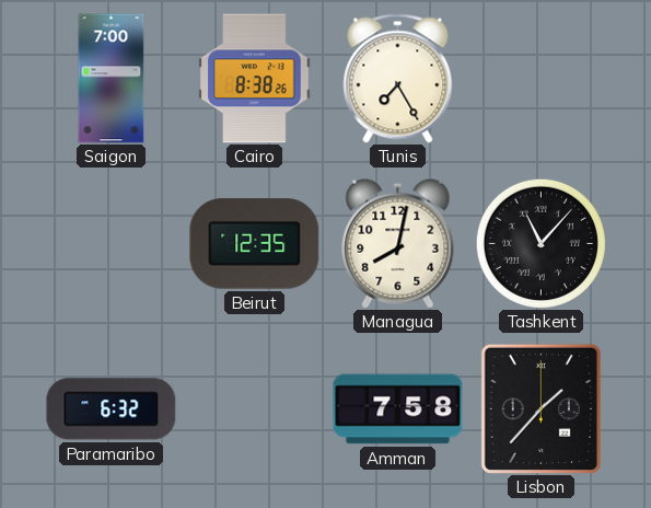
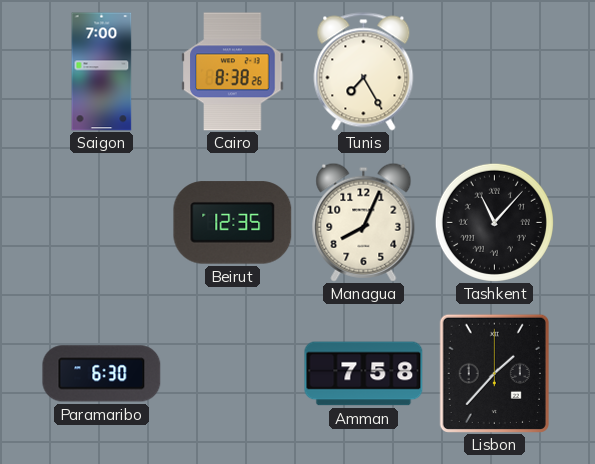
Managua: 8:02 -> 8:04 (364, 222)
Paramaribo: 6:32 -> 6:30 (102, 374)
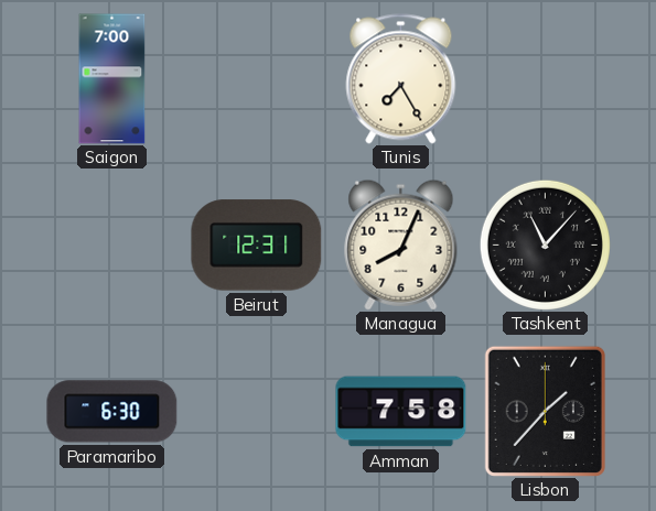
Cairo: 8:38 -> none (233, 72)
Beirut: 12:35 -> 12:31 (257, 246)
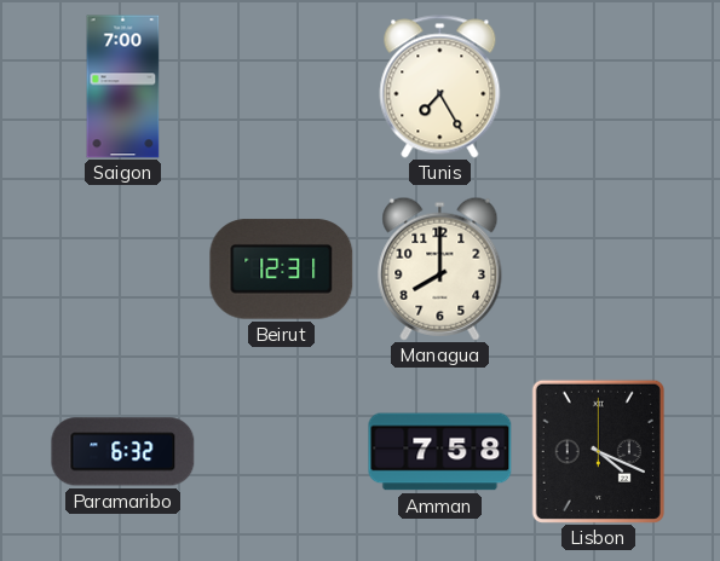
Managua: 8:04 -> 8:00 (440, 268)
Tashkent: 11:07 -> none (545, 244)
Paramaribo: 6:30 -> 6:32 (123, 452)
Lisbon: 1:37 -> 4:19 (598, 451)
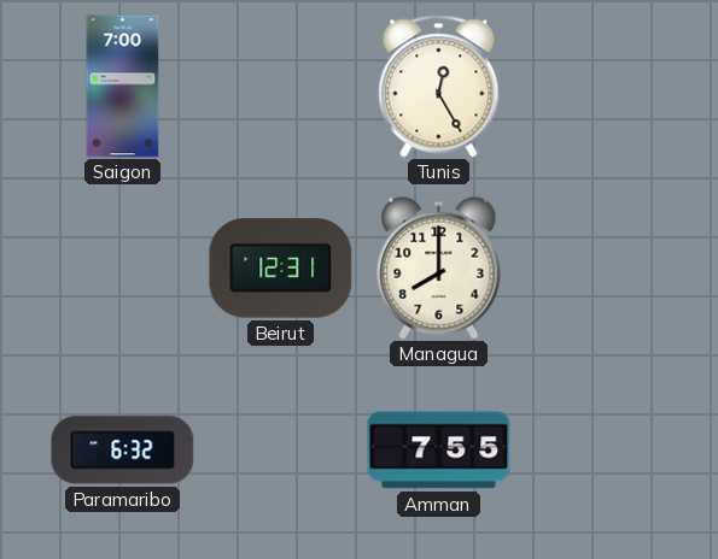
Tunis: 7:25 -> 12:25 (439, 87)
Amman: 7:58 -> 7:55 (439, 451)
Lisbon: 4:19 -> none (598, 451)
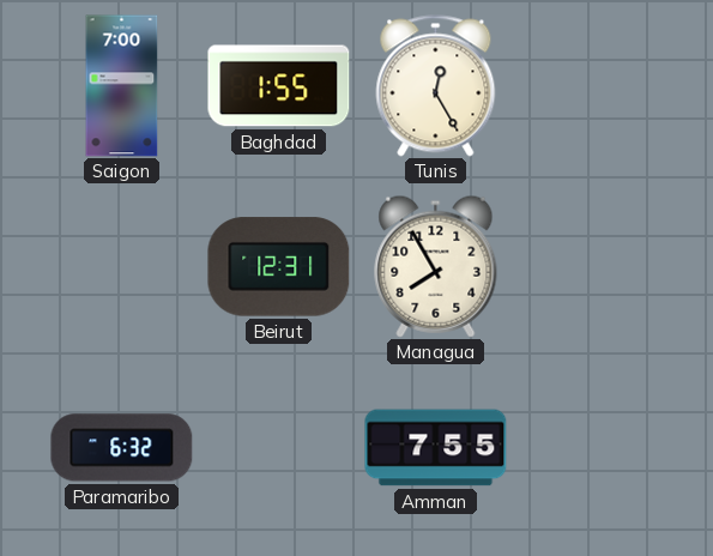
Baghdad: none -> 1:55 (279, 86)
Managua: 8:00 -> 7:55 (436, 266)
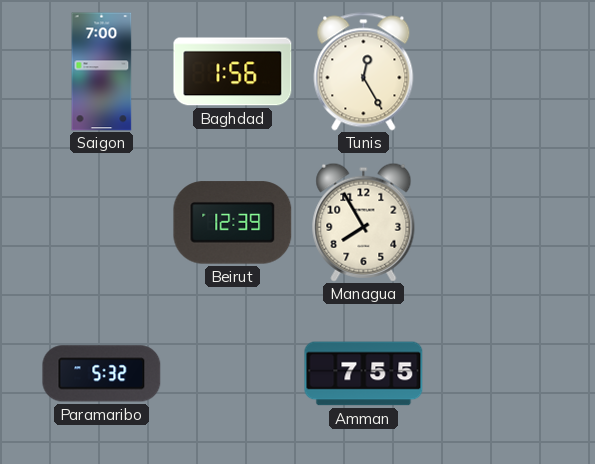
Baghdad: 1:55 -> 1:56 (233, 72)
Beirut: 12:31 -> 12:39 (233, 223)
Paramaribo: 6:32 -> 5:32 (102, 374)
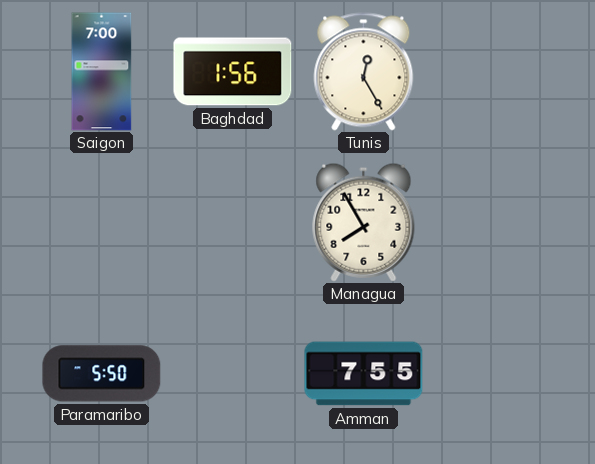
Beirut: 12:39 -> none (233, 223)
Paramaribo: 5:32 -> 5:50 (102, 374)
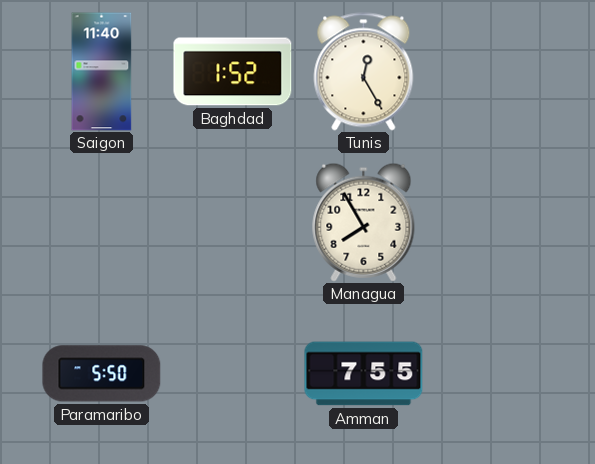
Saigon: 7:00 -> 11:40 (102, 72)
Baghdad: 1:56 -> 1:52 (233, 72)
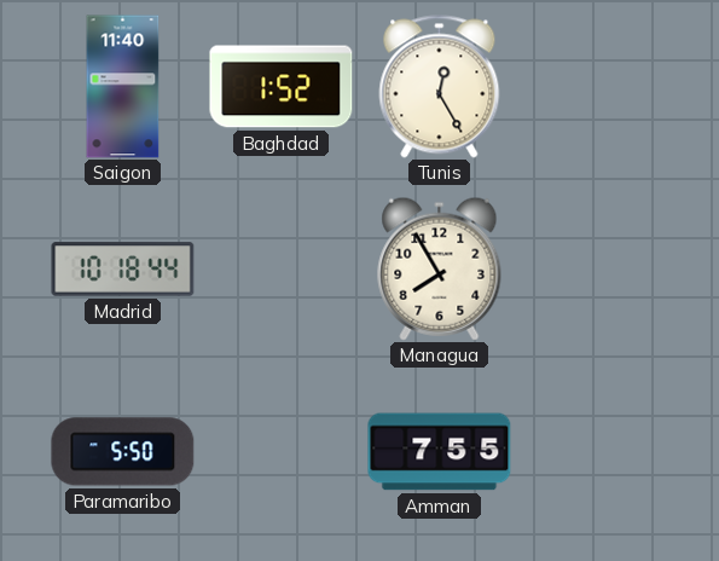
Madrid: none -> 10:18 (123, 270)
